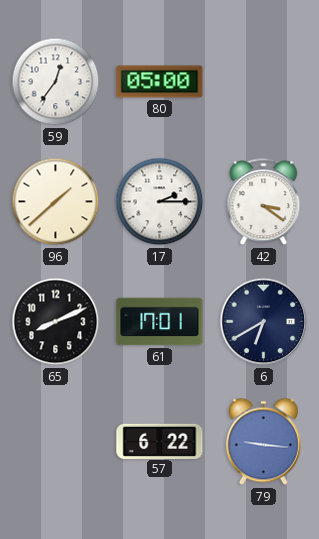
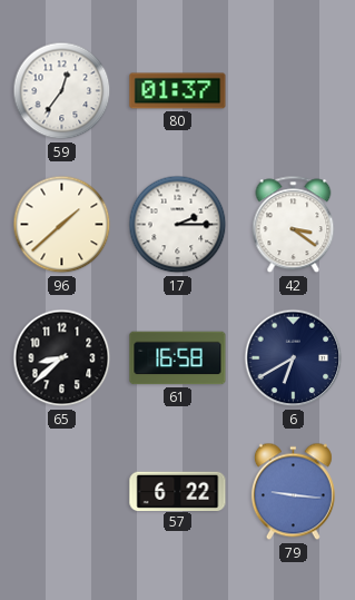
80: 05:00 -> 01:37 (178, 91)
65: 8:11 -> 8:38 (62, 358)
61: 17:01 -> 16:58 (178, 358)
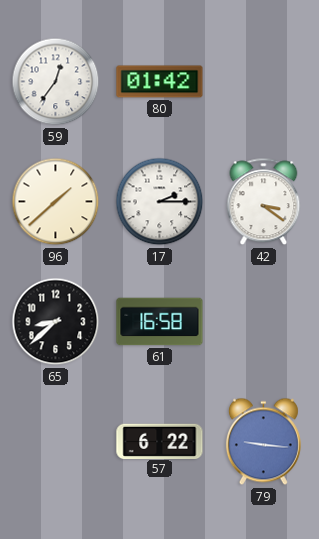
80: 01:37 -> 01:42 (160, 82)
6: 6:40 -> none (294, 358)
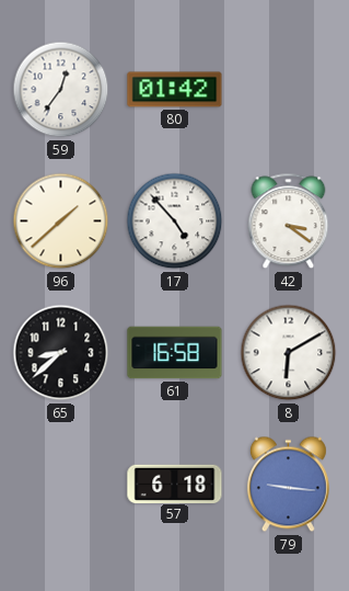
17: 2:15 -> 4:53 (175, 221)
8: none -> 6:10 (289, 353)
57: 6:22 -> 6:18 (175, 484)
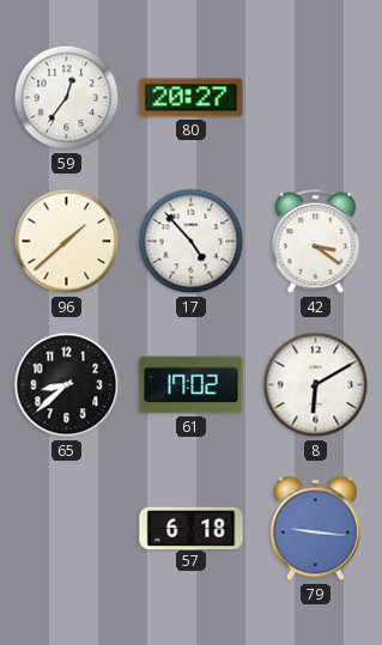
80: 01:42 -> 20:27 (192, 98)
61: 16:58 -> 17:02 (192, 385)
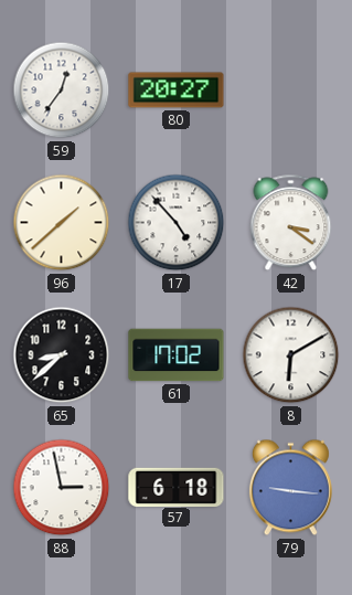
88: none -> 2:58 (62, 488)
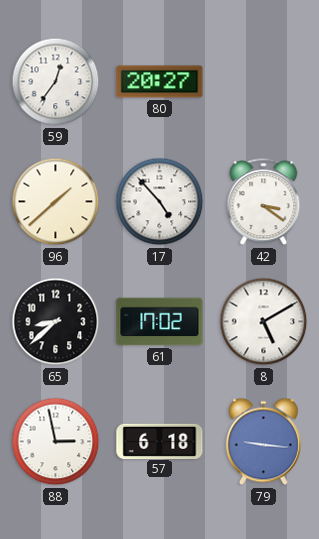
8: 6:10 -> 5:10 (264, 322)
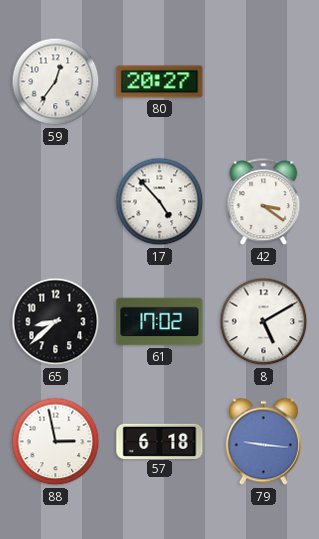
96: 1:38 -> none (56, 202)
